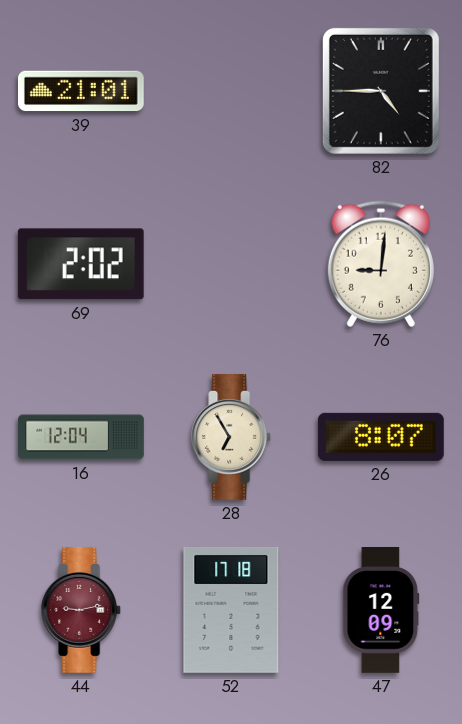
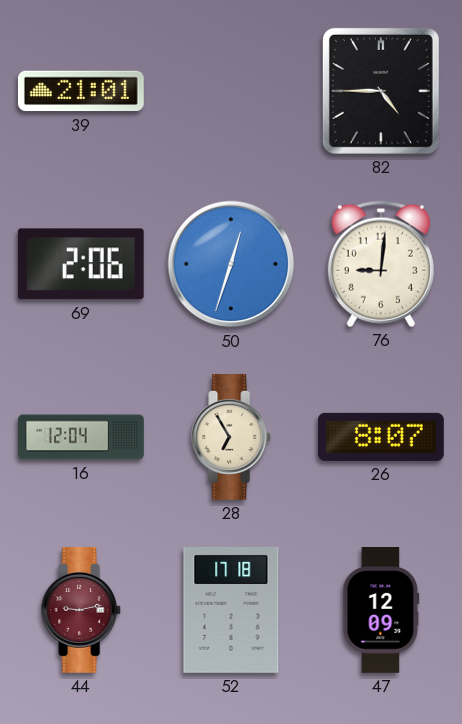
69: 2:02 -> 2:06 (81, 264)
50: none -> 12:33 (231, 264)
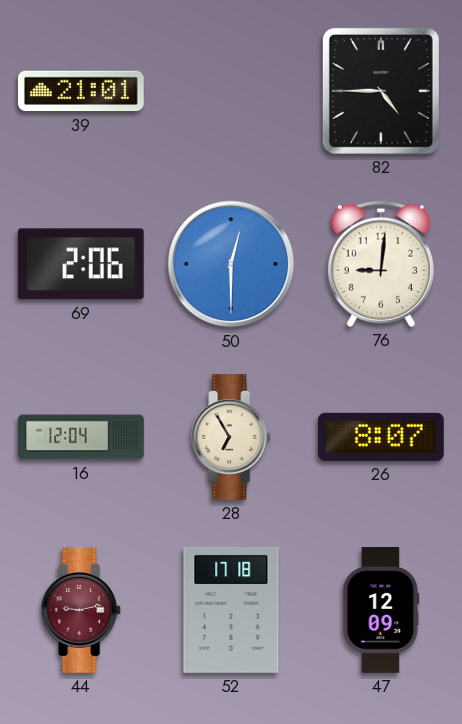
50: 12:33 -> 12:30 (231, 264)
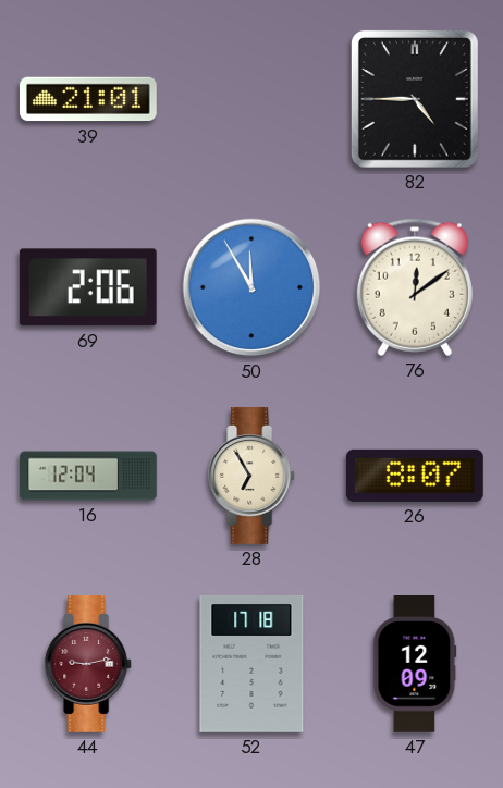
50: 12:30 -> 11:55 (251, 287)
76: 9:01 -> 12:09 (415, 287)
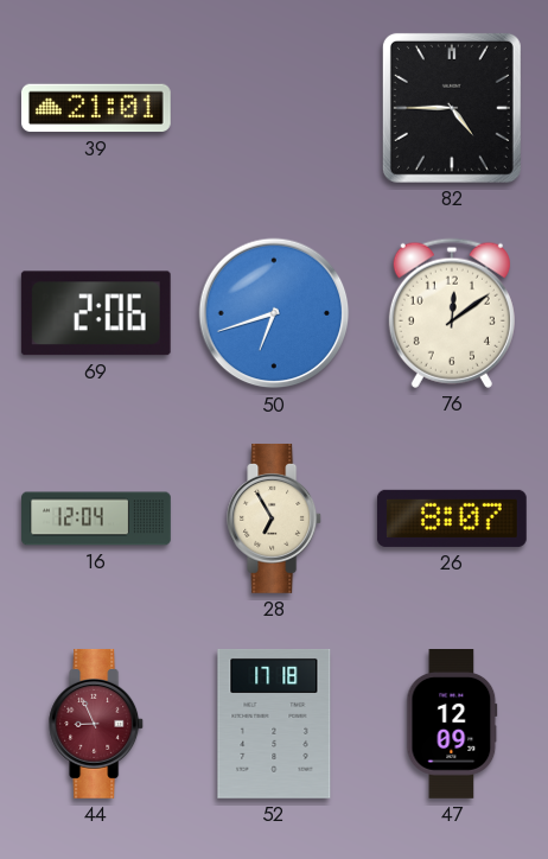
50: 11:55 -> 6:42 (274, 313)
44: 9:13 -> 8:56 (97, 724)
